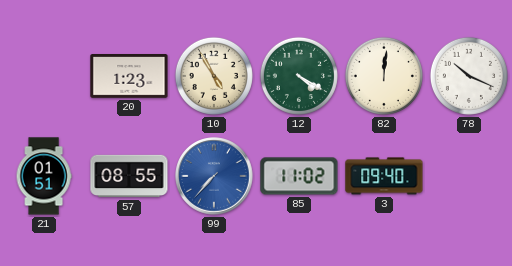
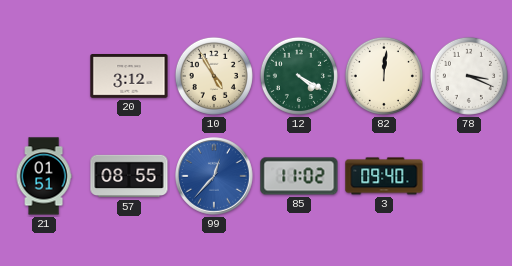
20: 1:23 -> 3:12 (129, 77)
78: 10:19 -> 3:19 (469, 76)
99: 7:37 -> 12:37 (214, 176)
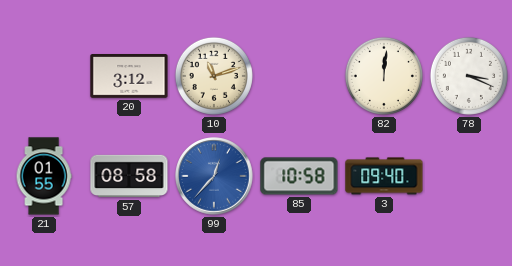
10: 4:55 -> 11:12 (214, 76)
12: 4:20 -> none (299, 76)
21: 01:51 -> 01:55 (44, 176)
57: 08:55 -> 08:58 (129, 176)
85: 11:02 -> 10:58 (299, 176)
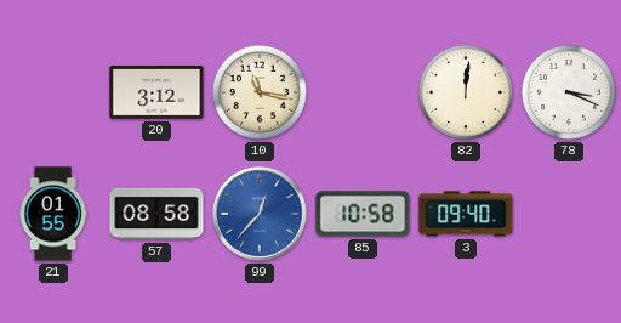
10: 11:12 -> 11:17 (260, 92)
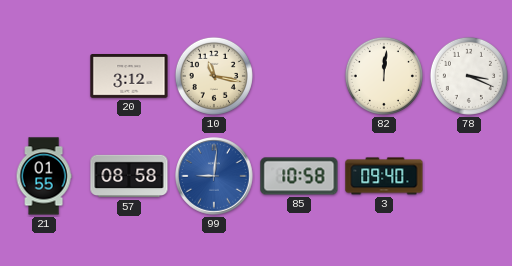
99: 12:37 -> 9:01 (214, 176)
